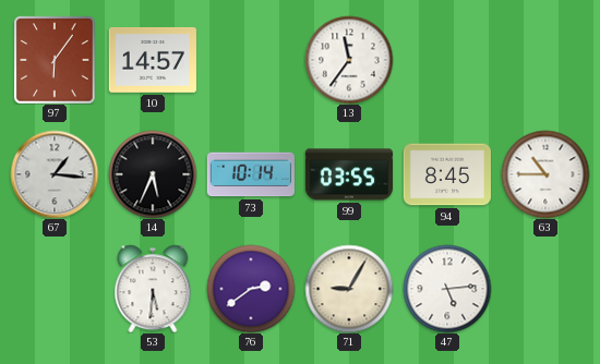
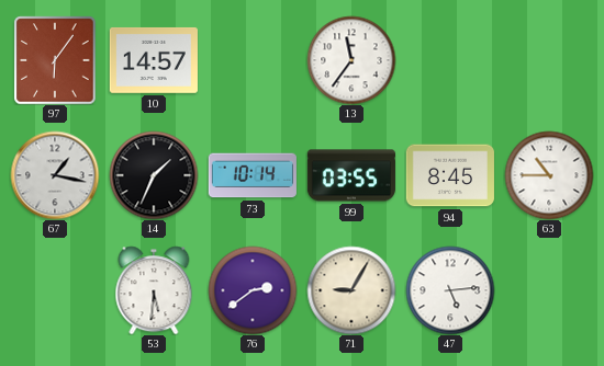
67: 1:16 -> 1:17 (55, 175)
14: 5:34 -> 1:34 (154, 175)
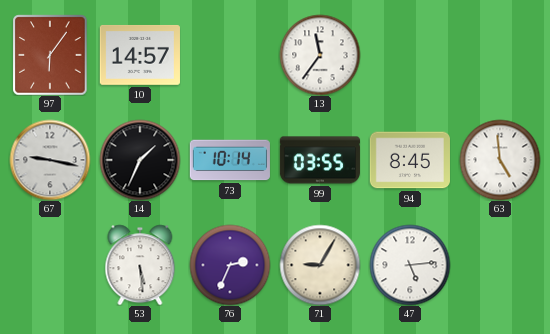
67: 1:17 -> 9:17 (50, 160)
63: 10:45 -> 4:59 (500, 160)
53: 5:31 -> 5:29 (140, 265)
76: 2:39 -> 2:34 (230, 265)
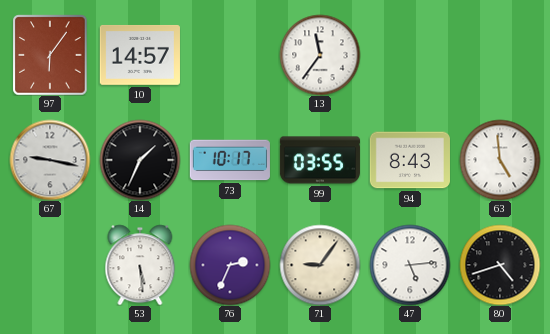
73: 10:14 -> 10:17 (230, 160)
94: 8:45 -> 8:43 (410, 160)
71: 9:05 -> 9:06 (320, 265)
80: none -> 4:42 (500, 265)
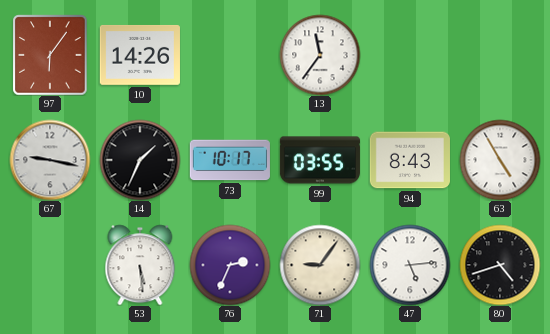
10: 14:57 -> 14:26 (140, 55)
63: 4:59 -> 4:55 (500, 160)
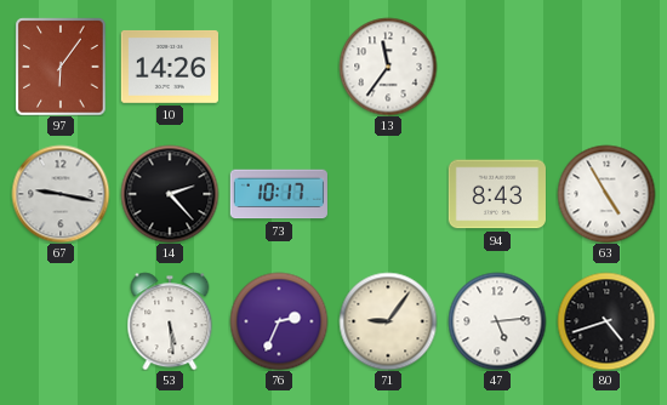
14: 1:34 -> 2:23 (170, 194)
99: 03:55 -> none (320, 160)
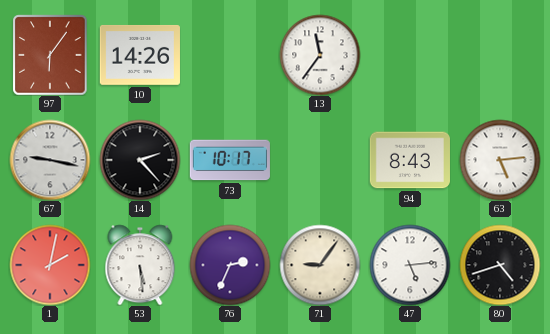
63: 4:55 -> 5:14 (500, 160)
1: none -> 2:02 (50, 265)
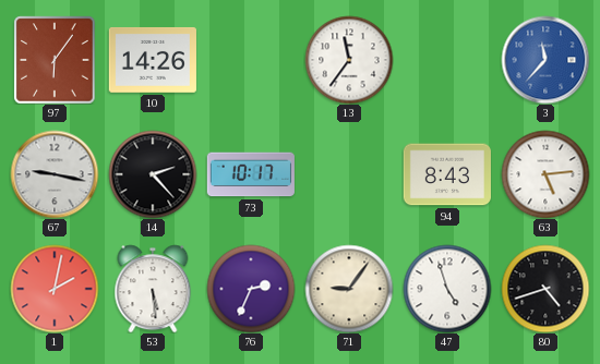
3: none -> 11:37 (545, 60)
47: 5:14 -> 4:57 (447, 289)
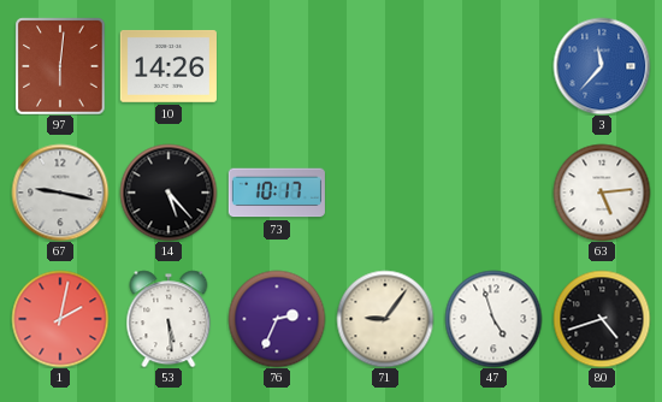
97: 6:06 -> 6:01 (60, 66)
13: 11:36 -> none (349, 60)
14: 2:23 -> 5:23 (169, 193)
94: 8:43 -> none (447, 174)
